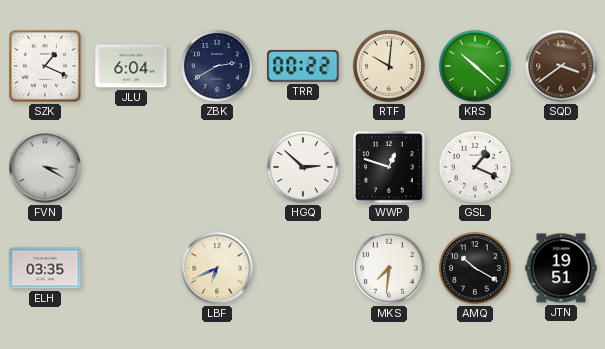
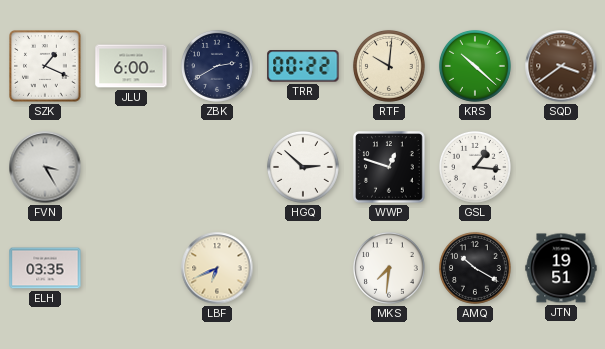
JLU: 6:04 -> 6:00 (131, 66)
FVN: 3:20 -> 3:25 (45, 167)
GSL: 1:19 -> 1:16 (475, 167)
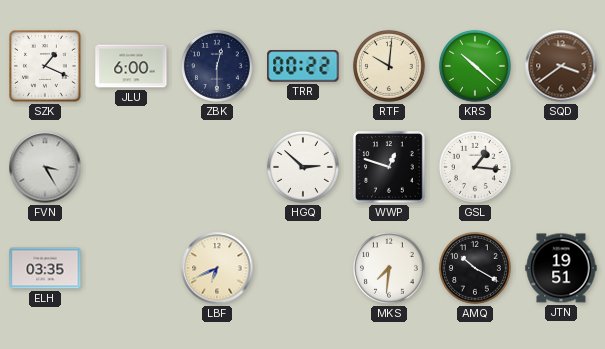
ZBK: 2:40 -> 12:30 (217, 66)
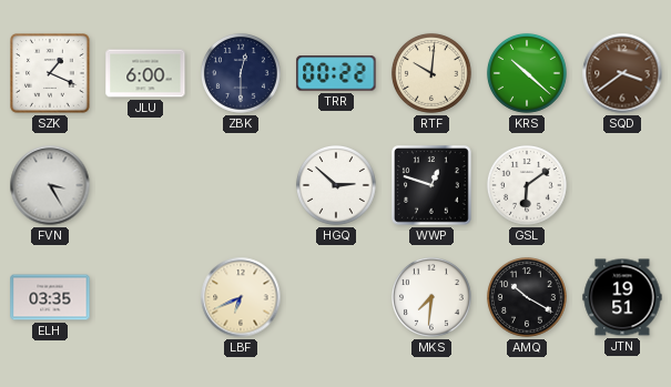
GSL: 1:16 -> 6:09 (527, 185)
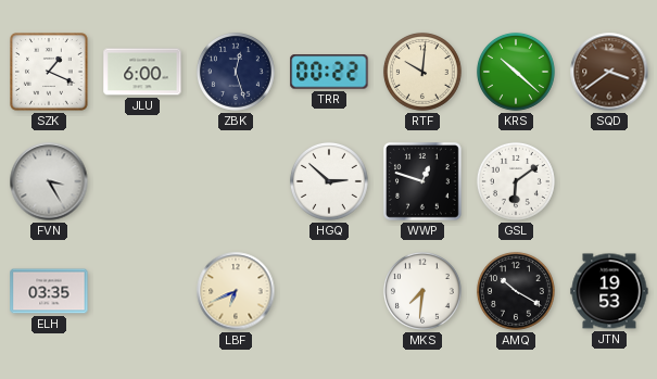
ZBK: 12:30 -> 12:27 (236, 72)
JTN: 19:51 -> 19:53 (609, 291)
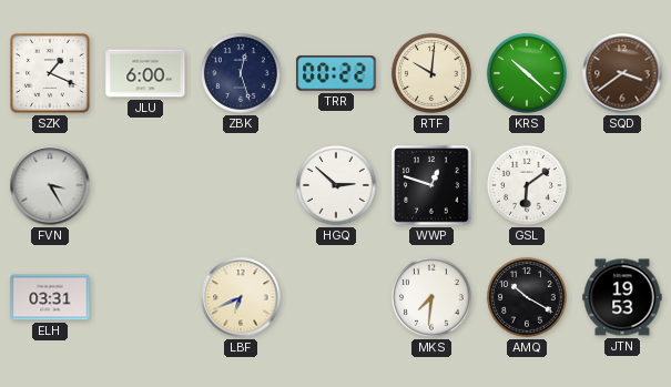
ELH: 03:35 -> 03:31 (50, 297)
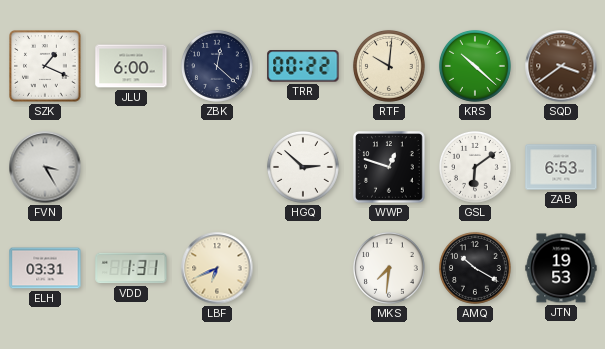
ZBK: 12:27 -> 12:22 (217, 66)
ZAB: none -> 6:53 (561, 167)
VDD: none -> 1:31 (131, 268)
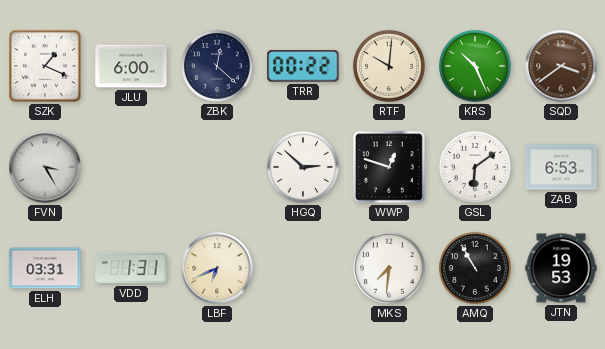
KRS: 10:22 -> 10:26 (475, 66)
AMQ: 10:20 -> 10:55 (475, 268)
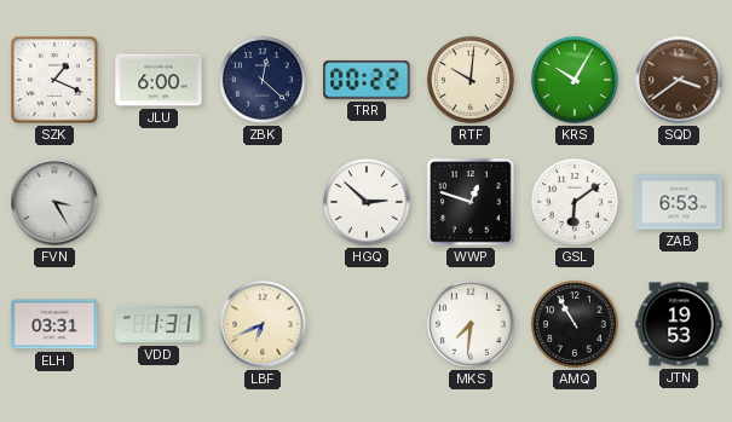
KRS: 10:26 -> 10:05 (575, 80)
